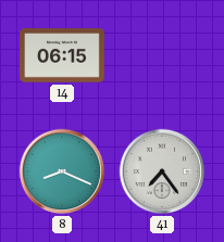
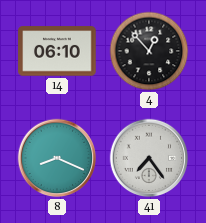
14: 06:15 -> 06:10 (57, 51)
4: none -> 12:53 (149, 51)
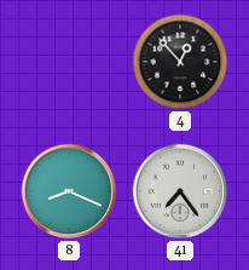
14: 06:10 -> none (57, 51)
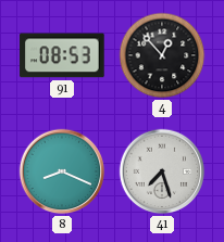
91: none -> 08:53 (62, 55)
41: 7:24 -> 7:27 (162, 171)
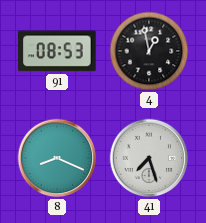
4: 12:53 -> 12:58 (149, 51)
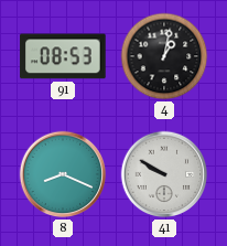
4: 12:58 -> 1:02 (164, 56)
41: 7:27 -> 9:50 (164, 174)
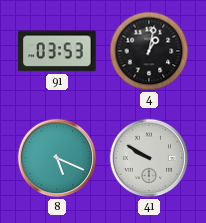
91: 08:53 -> 03:53 (57, 51)
8: 8:19 -> 5:19 (57, 158)
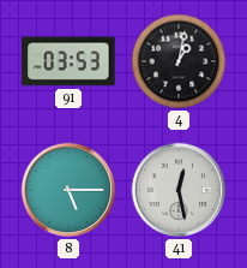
8: 5:19 -> 5:15 (68, 190)
41: 9:50 -> 12:28 (179, 190)
